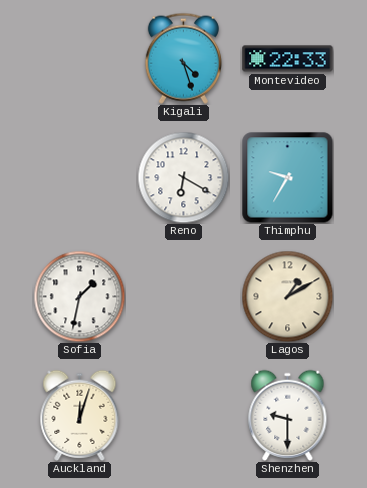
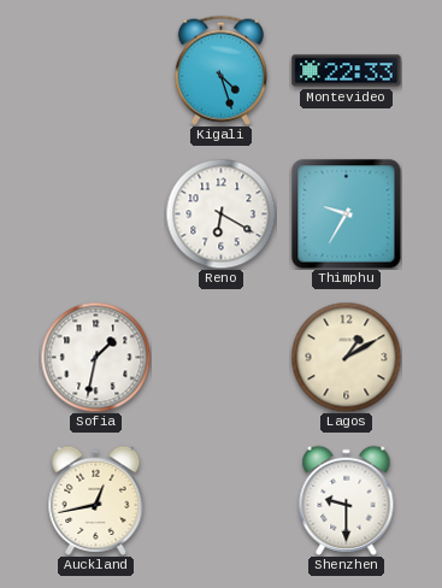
Auckland: 12:03 -> 12:43 (96, 500)
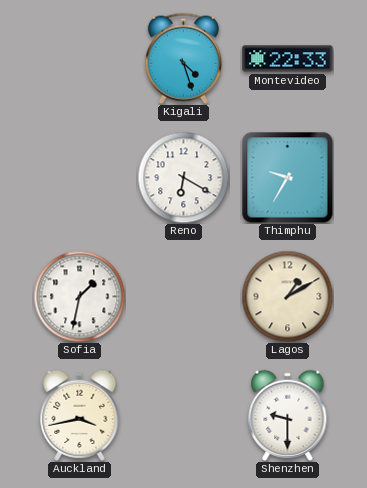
Auckland: 12:43 -> 3:43 (80, 415)
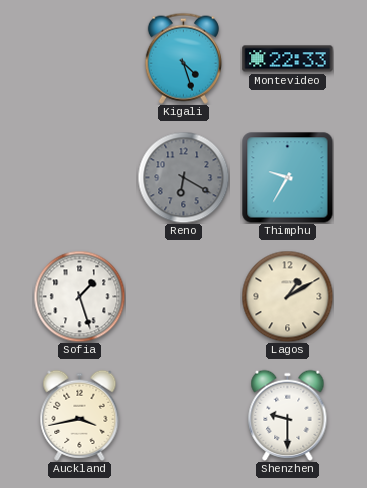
Reno dial: white -> grey (183, 177)
Sofia: 1:32 -> 1:27 (79, 296)
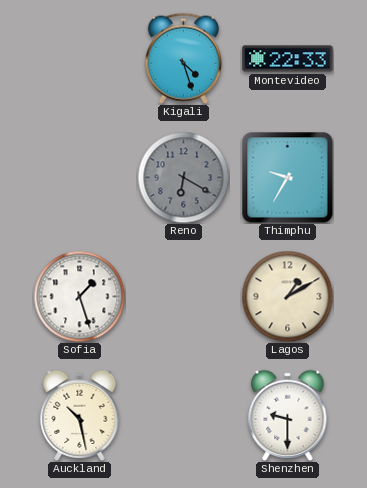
Auckland: 3:43 -> 10:28 (80, 415)
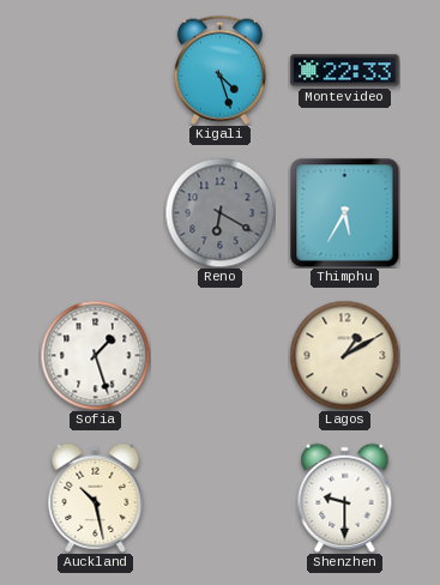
Thimphu: 9:35 -> 5:35 (344, 212)
